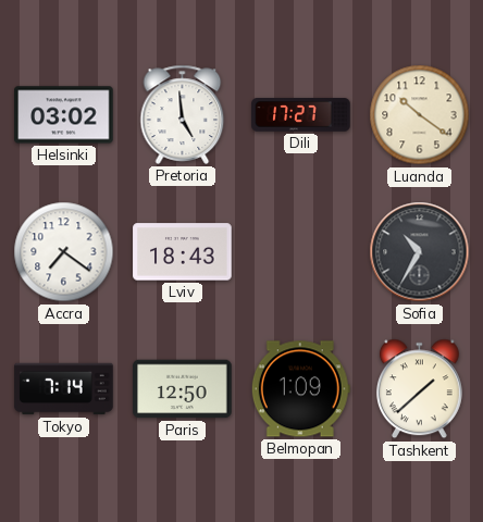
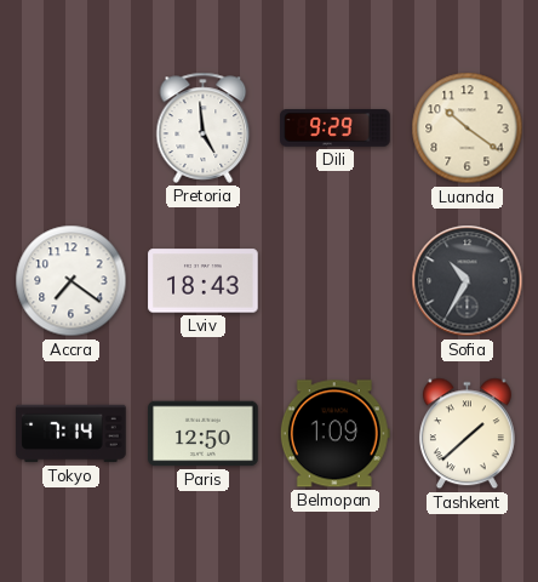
Helsinki: 03:02 -> none (64, 115)
Dili: 17:27 -> 9:29 (336, 129)
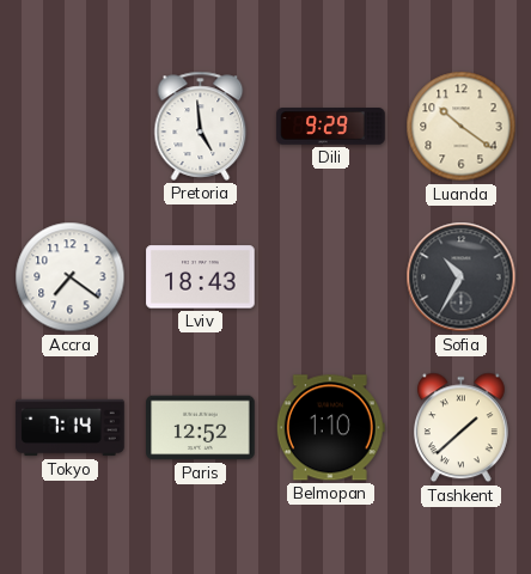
Paris: 12:50 -> 12:52 (201, 428)
Belmopan: 1:09 -> 1:10 (330, 428)
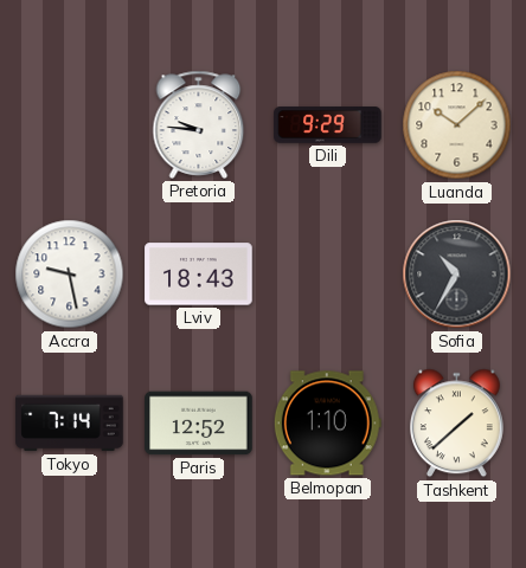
Pretoria: 4:59 -> 9:46 (199, 124)
Luanda: 10:21 -> 10:08 (457, 125)
Accra: 7:21 -> 9:28 (70, 275)
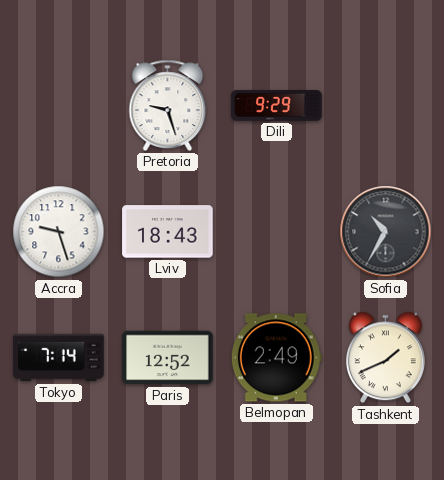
Pretoria: 9:46 -> 9:27 (168, 105)
Luanda: 10:08 -> none (457, 125)
Accra: 9:28 -> 9:27 (59, 232)
Belmopan: 1:10 -> 2:49 (276, 358)
Tashkent: 1:38 -> 1:41 (385, 358)
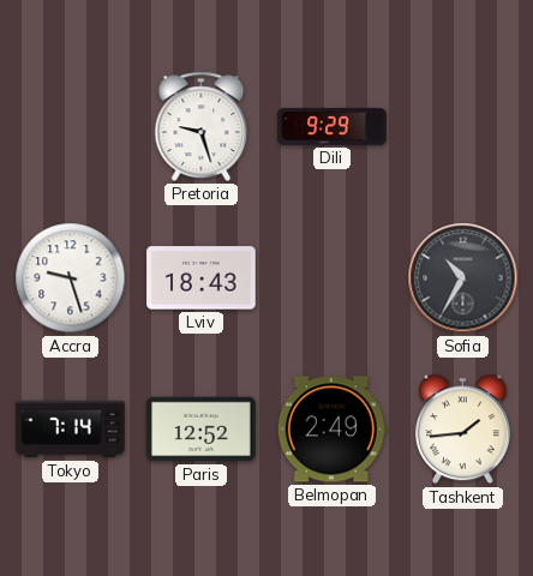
Tashkent: 1:41 -> 1:44 (462, 430)
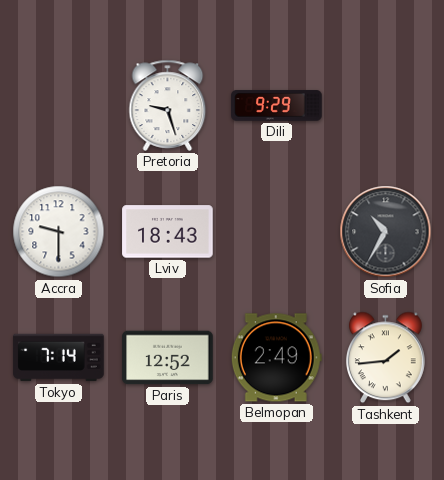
Accra: 9:27 -> 9:30 (59, 232)
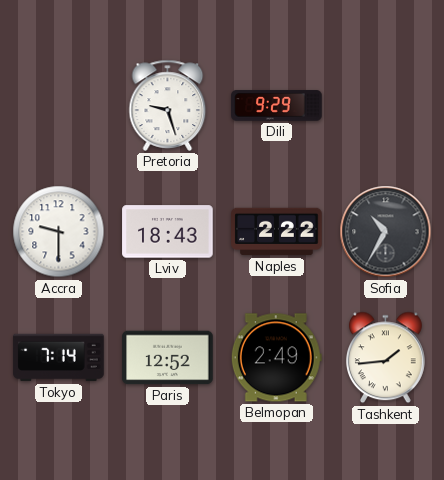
Naples: none -> 2:22 (277, 232)
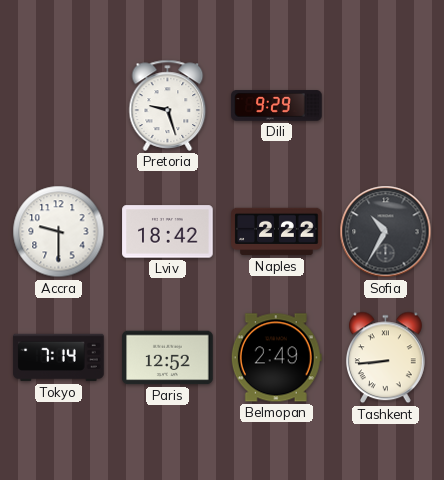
Lviv: 18:43 -> 18:42 (168, 232)
Tashkent: 1:44 -> 8:44 (385, 358)
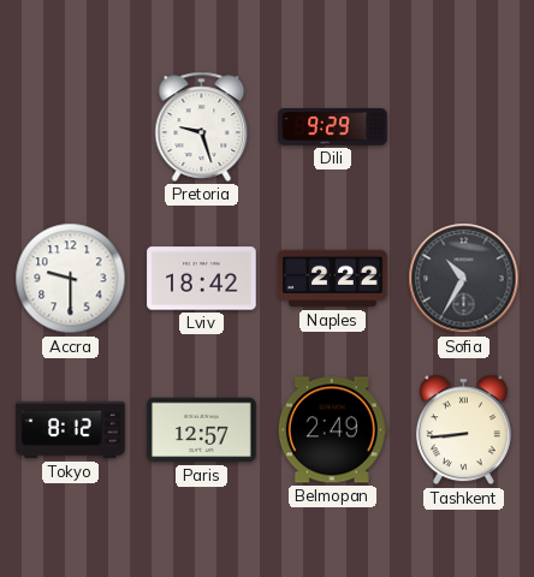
Tokyo: 7:14 -> 8:12 (71, 430)
Paris: 12:52 -> 12:57 (202, 430)
